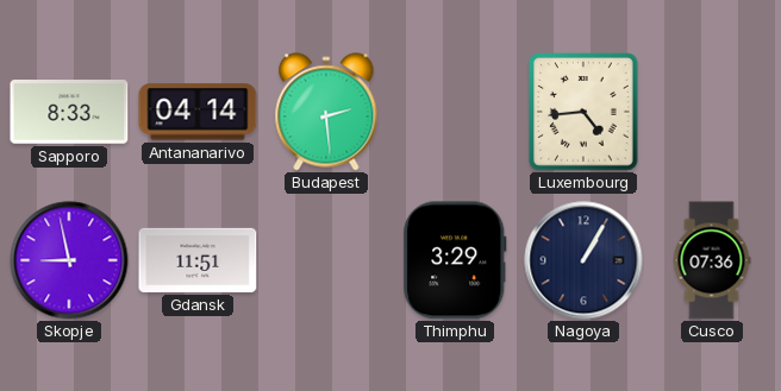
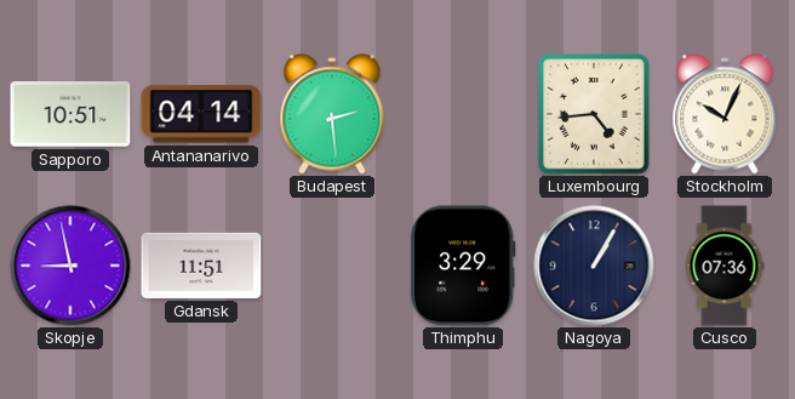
Sapporo: 8:33 -> 10:51 (70, 115)
Stockholm: none -> 10:04 (725, 114)
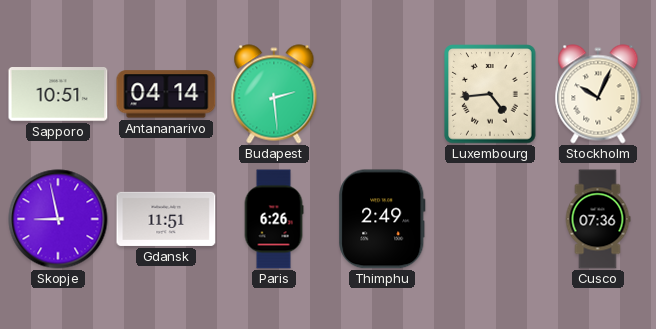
Paris: none -> 6:26 (274, 219)
Thimphu: 3:29 -> 2:49 (382, 219)
Nagoya: 1:05 -> none (594, 266)
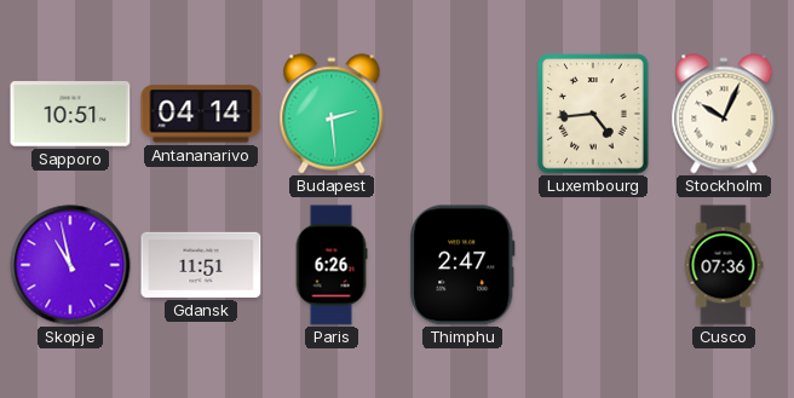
Skopje: 8:58 -> 10:58 (70, 265)
Thimphu: 2:49 -> 2:47 (462, 265)
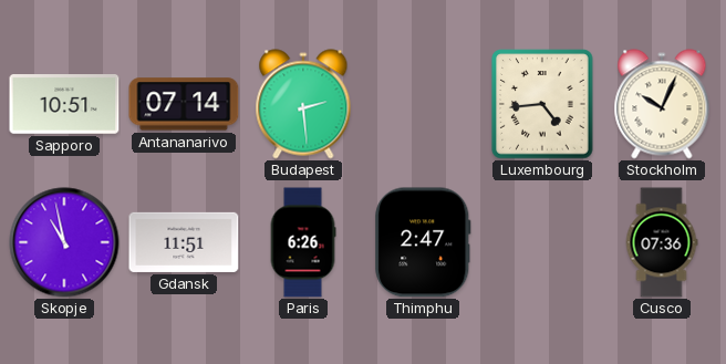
Antananarivo: 04:14 -> 07:14 (184, 104)
